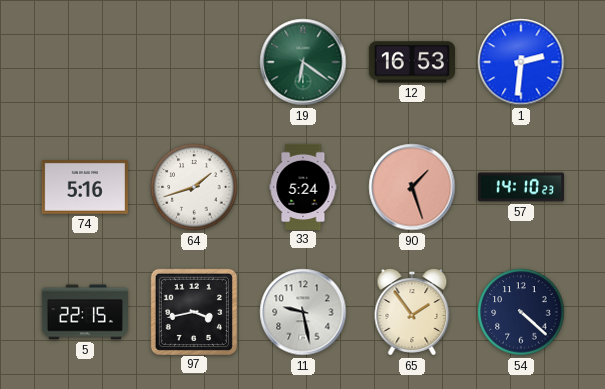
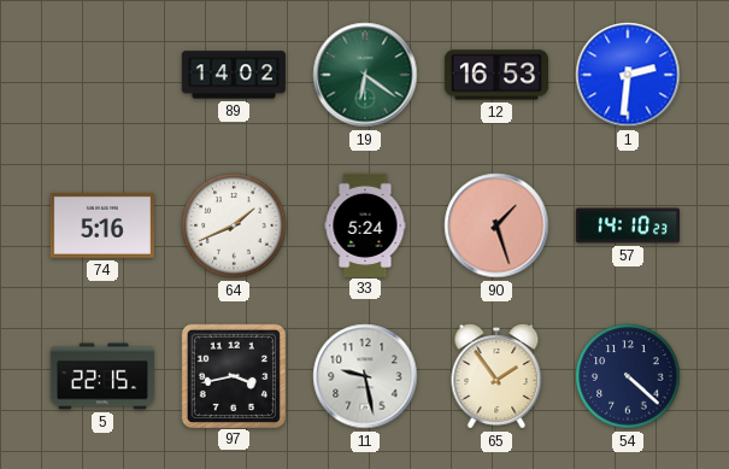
89: none -> 14:02 (234, 75)
64: 1:42 -> 1:41 (234, 225)
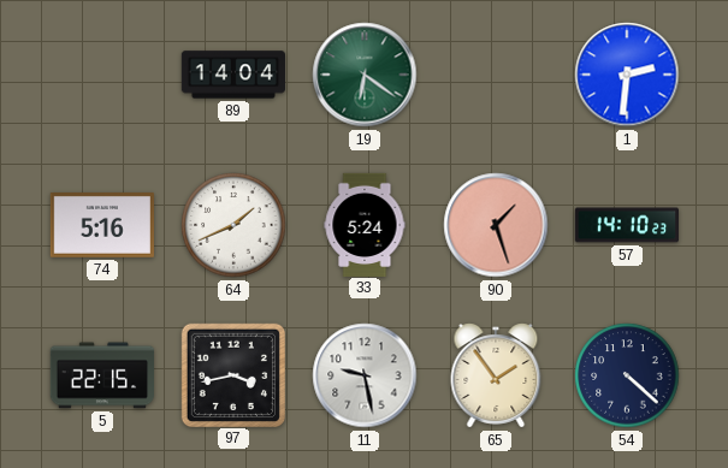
89: 14:02 -> 14:04 (233, 75)
12: 16:53 -> none (495, 75)
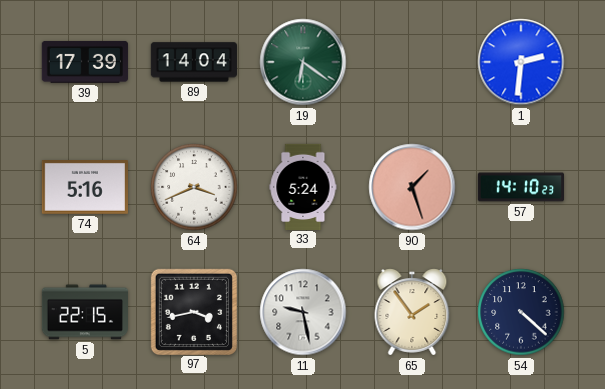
39: none -> 17:39 (85, 62)
64: 1:41 -> 3:41 (194, 187)
